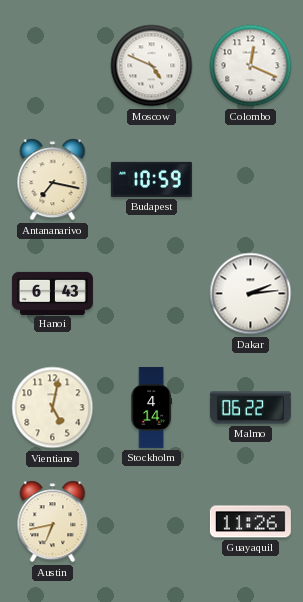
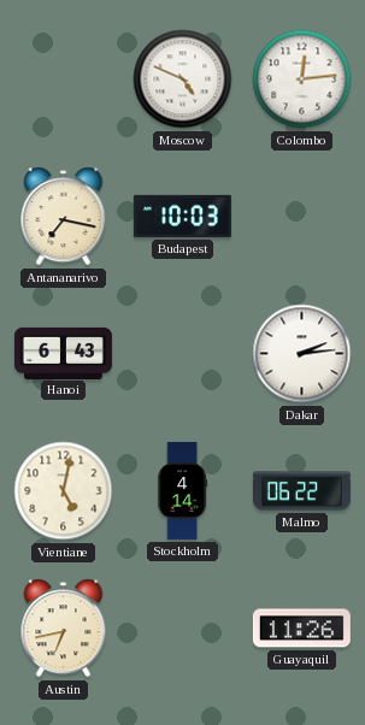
Colombo: 12:19 -> 12:14 (302, 79)
Budapest: 10:59 -> 10:03 (182, 216)
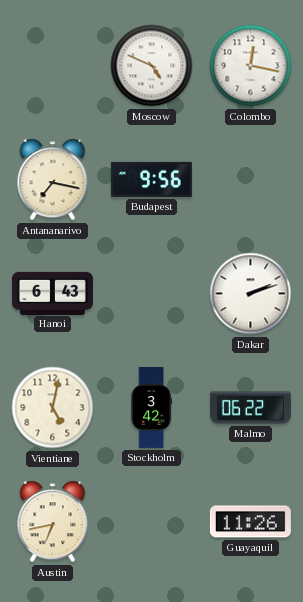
Colombo: 12:14 -> 12:17 (251, 66)
Budapest: 10:03 -> 9:56 (151, 179)
Dakar: 2:14 -> 2:12 (251, 294)
Stockholm: 4:14 -> 3:42 (151, 407)
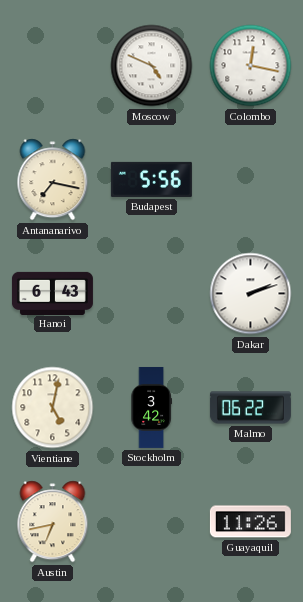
Budapest: 9:56 -> 5:56 (151, 179)
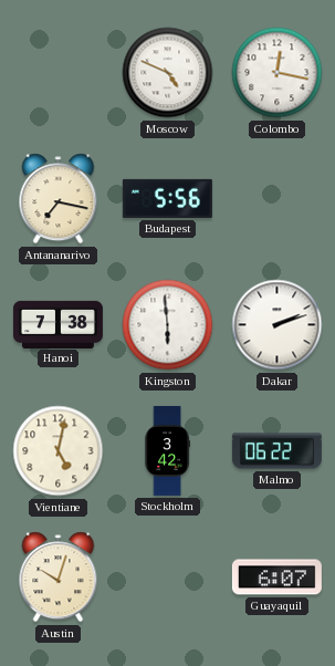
Hanoi: 6:43 -> 7:38 (57, 324)
Kingston: none -> 5:59 (168, 325)
Austin: 6:43 -> 10:03 (59, 577)
Guayaquil: 11:26 -> 6:07 (276, 577)
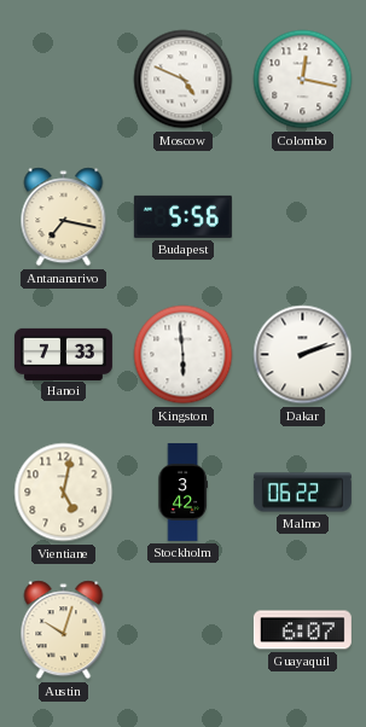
Hanoi: 7:38 -> 7:33 (63, 354)
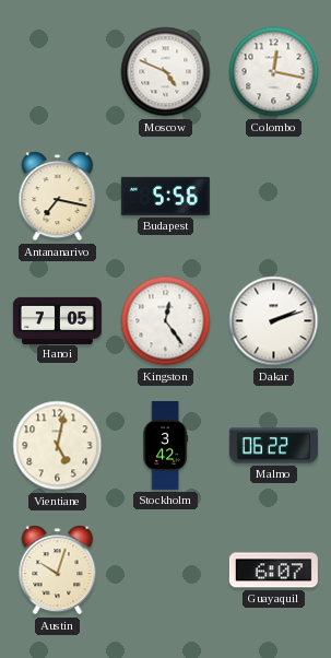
Hanoi: 7:33 -> 7:05 (57, 320)
Kingston: 5:59 -> 12:24 (166, 321)
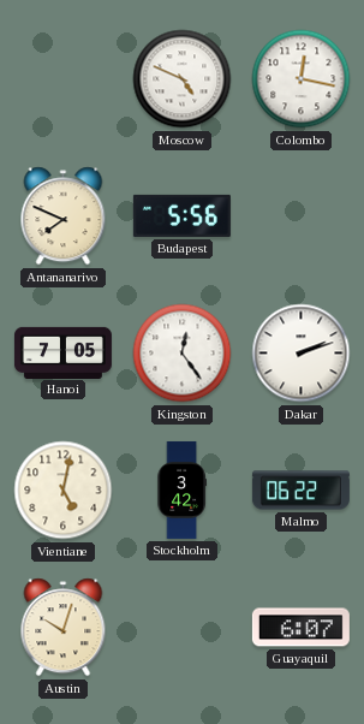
Antananarivo: 7:17 -> 7:49 (64, 216)
